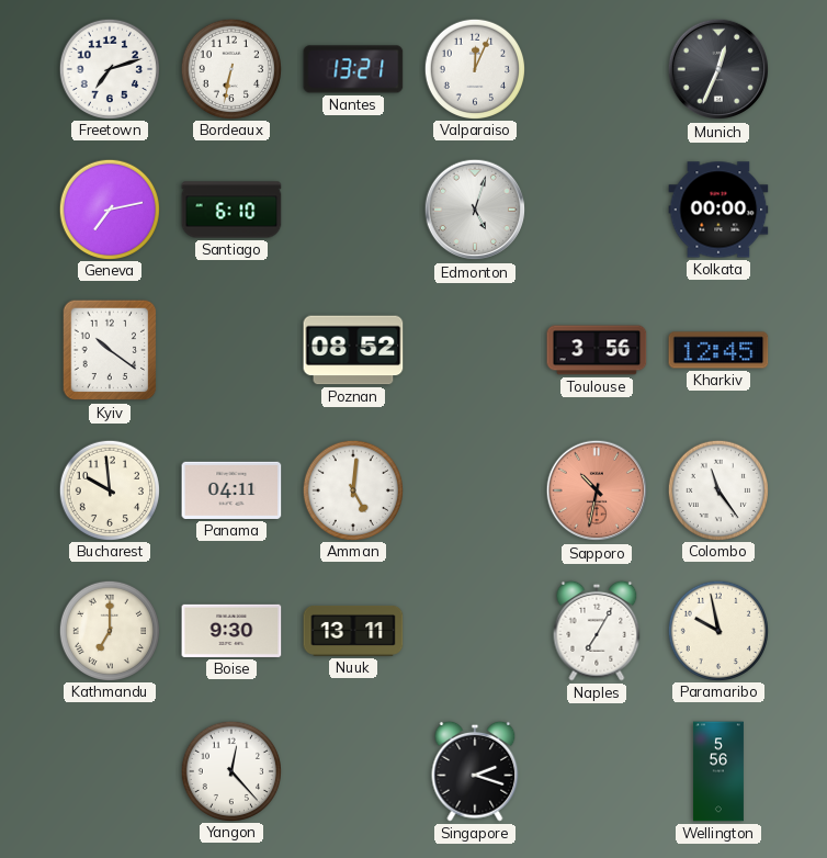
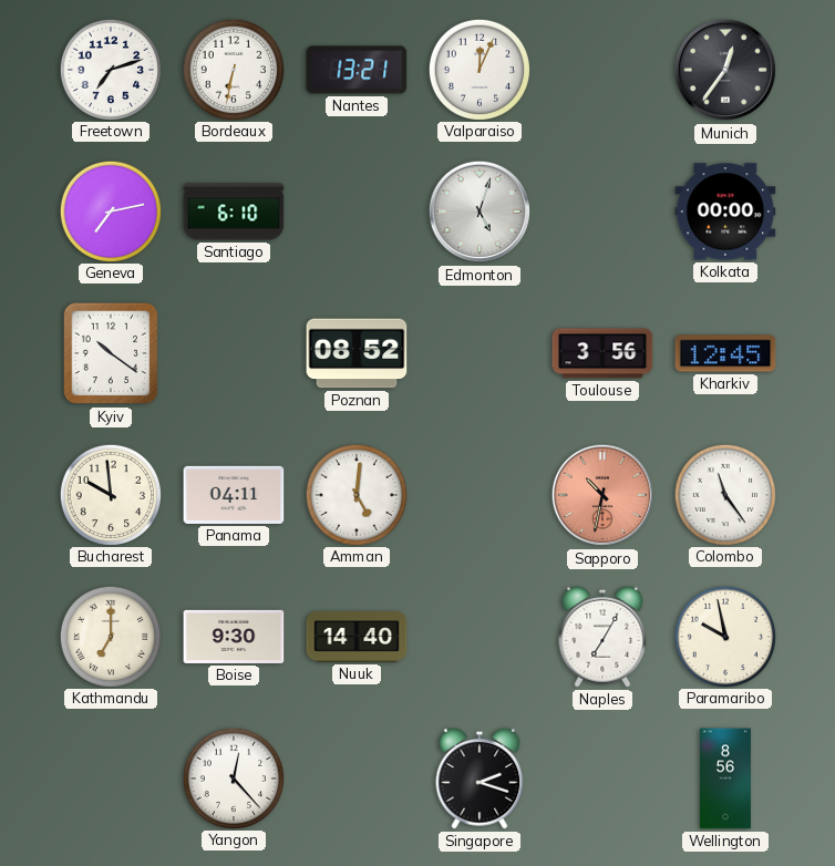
Munich: 12:34 -> 12:36 (725, 70)
Nuuk: 13:11 -> 14:40 (357, 637)
Wellington: 5:56 -> 8:56 (725, 779)
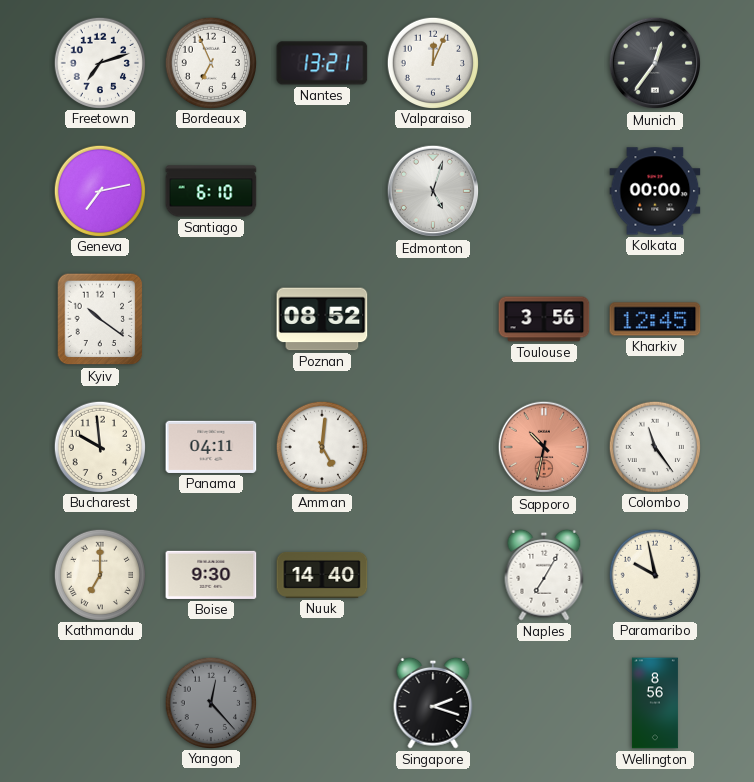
Bordeaux: 6:32 -> 6:56 (210, 62)
Yangon dial: white -> grey (210, 702)
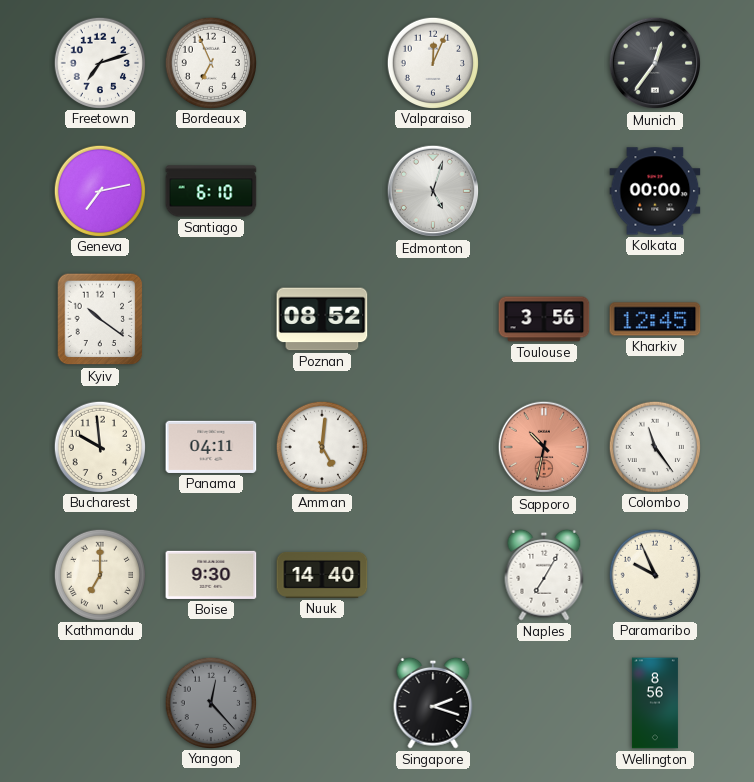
Nantes: 13:21 -> none (322, 63)
Paramaribo: 9:58 -> 9:56 (654, 574)
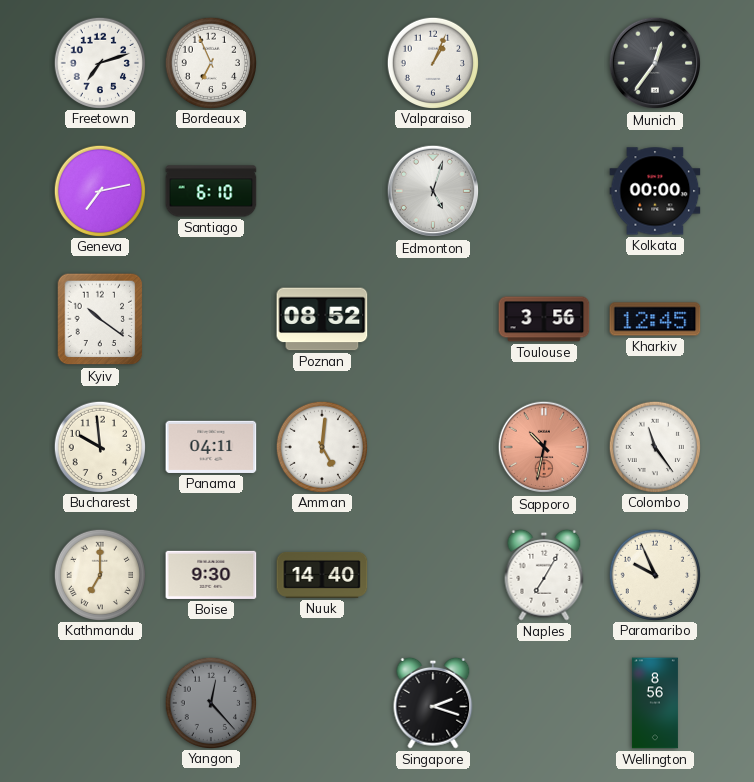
Valparaiso: 12:04 -> 1:04 (432, 62)
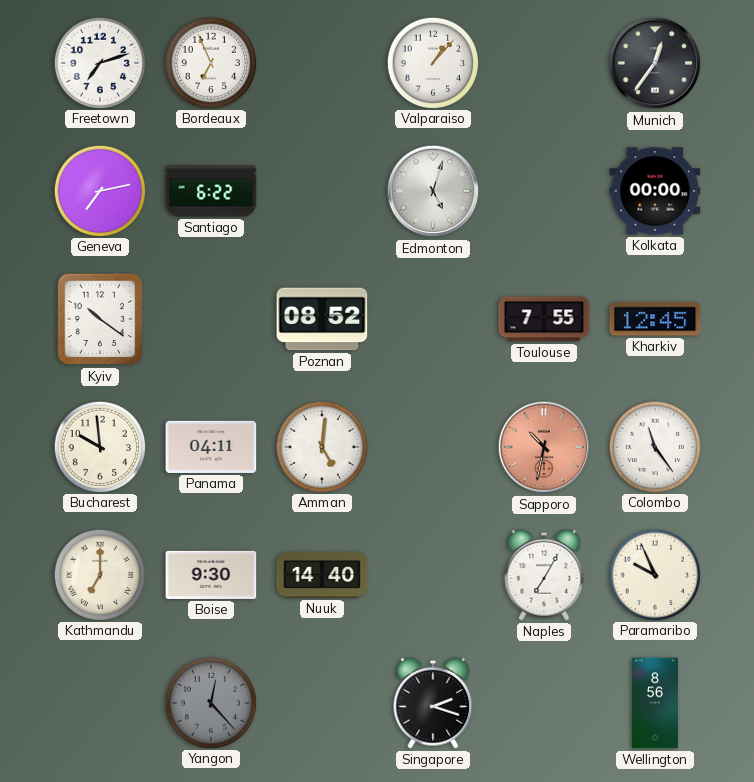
Valparaiso: 1:04 -> 1:07 (432, 62)
Santiago: 6:10 -> 6:22 (211, 191)
Toulouse: 3:56 -> 7:55 (544, 319)
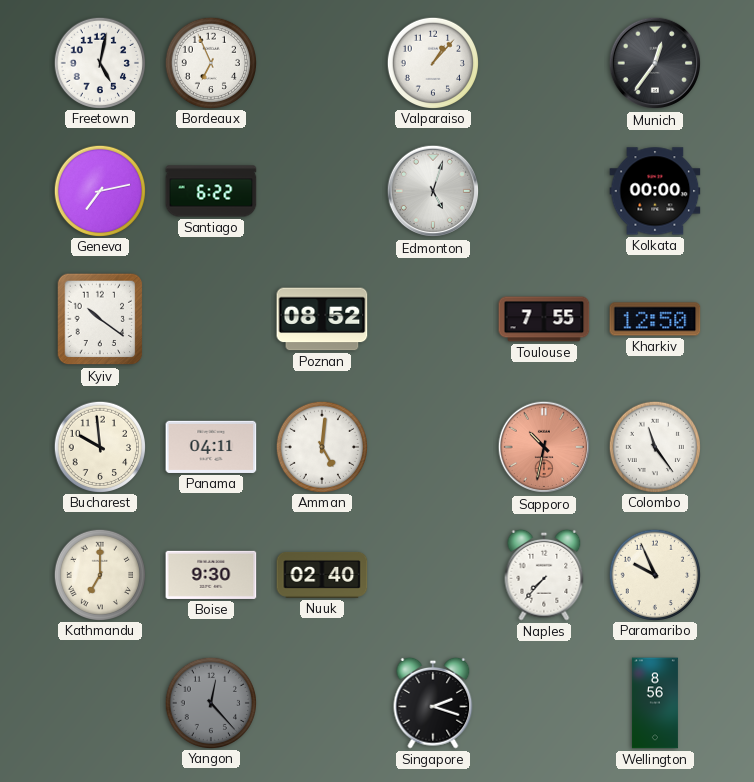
Freetown: 7:12 -> 5:02 (99, 62)
Kharkiv: 12:45 -> 12:50 (655, 319)
Nuuk: 14:40 -> 02:40 (322, 575)
Naples: 7:05 -> 7:37 (544, 575)
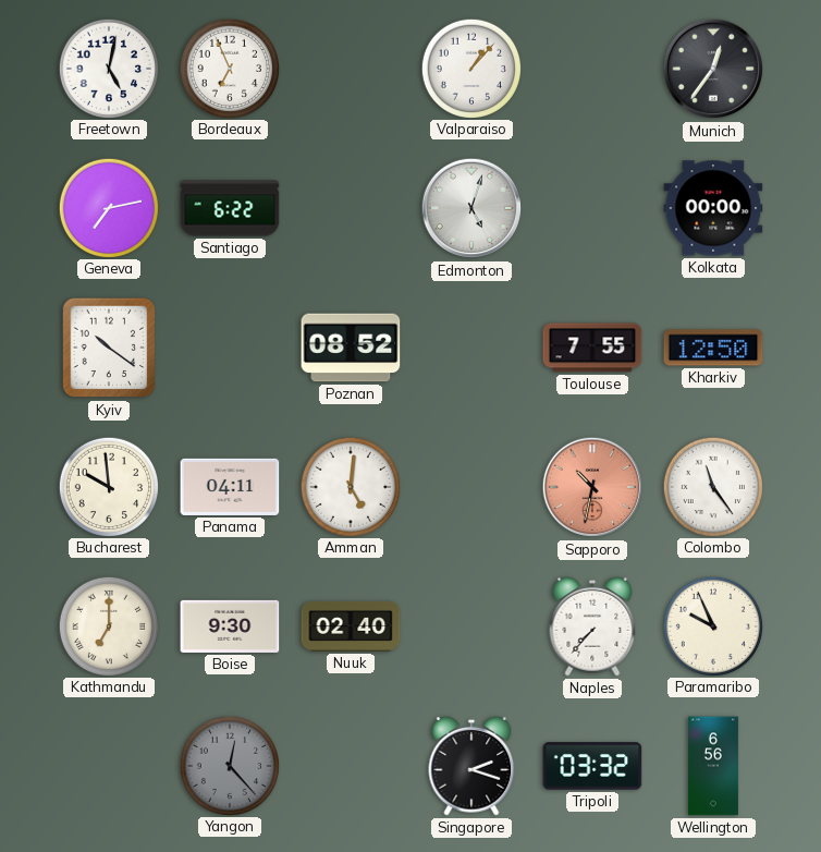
Tripoli: none -> 03:32 (592, 766)
Wellington: 8:56 -> 6:56 (713, 766)
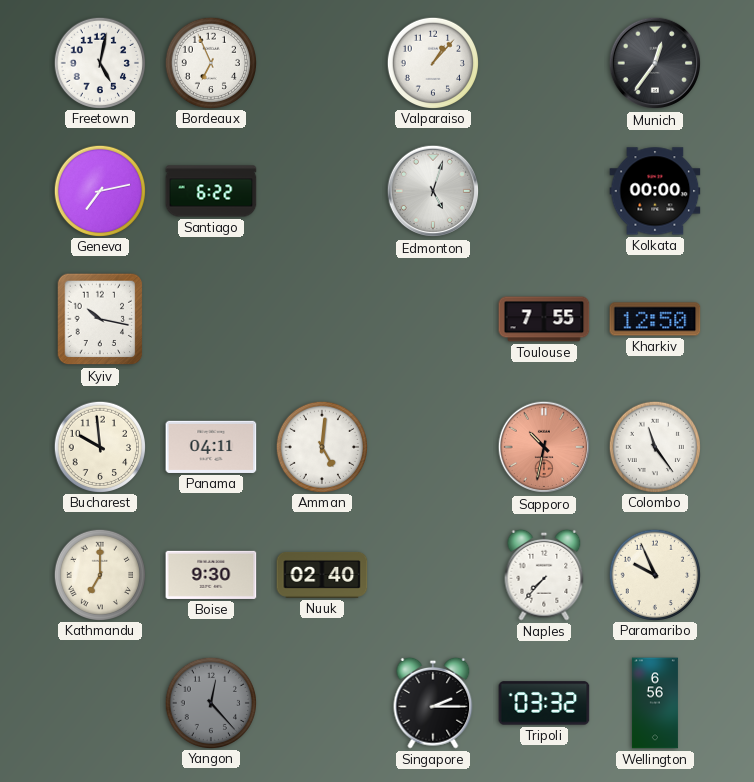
Kyiv: 10:21 -> 10:17 (100, 319)
Poznan: 08:52 -> none (351, 348)
Singapore: 2:18 -> 2:15 (433, 703)
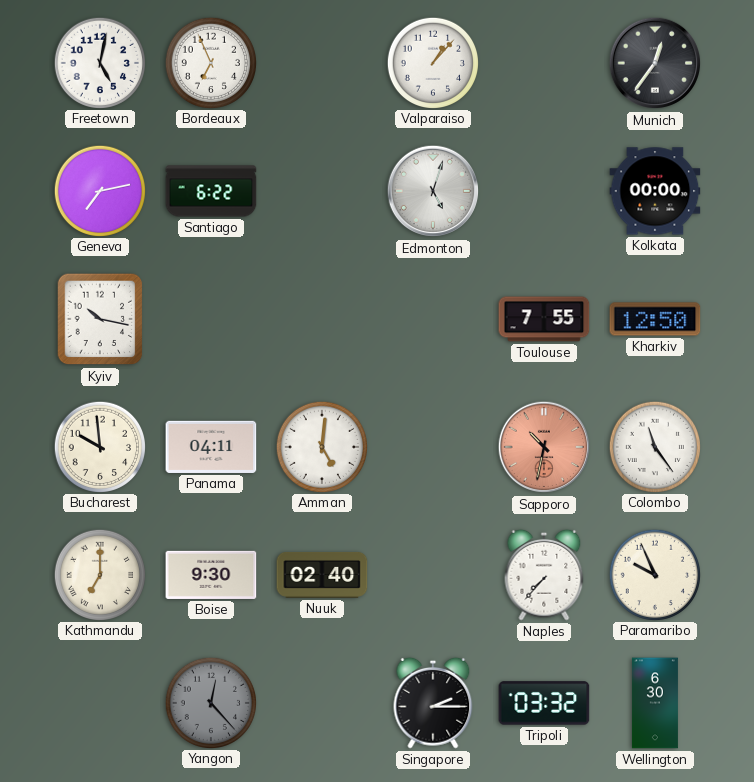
Wellington: 6:56 -> 6:30 (655, 703)
